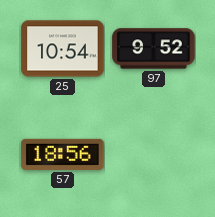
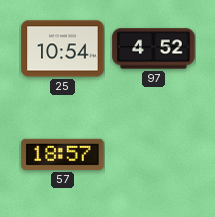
97: 9:52 -> 4:52 (154, 49)
57: 18:56 -> 18:57 (63, 154)
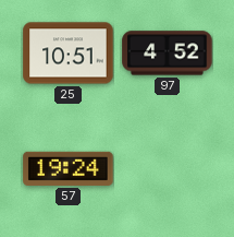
25: 10:54 -> 10:51 (69, 54)
57: 18:57 -> 19:24 (69, 168)
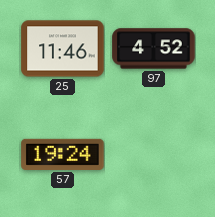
25: 10:51 -> 11:46 (63, 49)
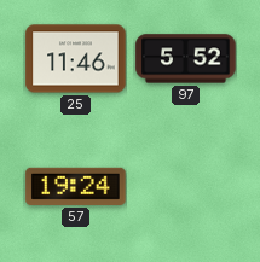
97: 4:52 -> 5:52 (186, 59)
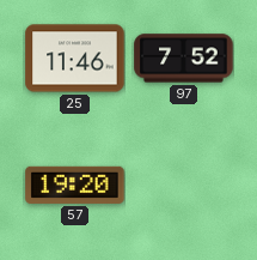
97: 5:52 -> 7:52 (184, 59)
57: 19:24 -> 19:20 (75, 185)
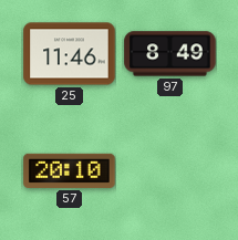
97: 7:52 -> 8:49 (170, 54)
57: 19:20 -> 20:10 (70, 170)
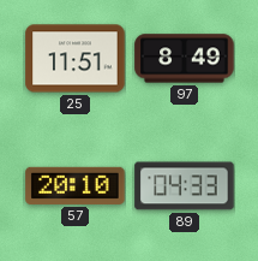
25: 11:46 -> 11:51 (76, 59)
89: none -> 04:33 (185, 186)
